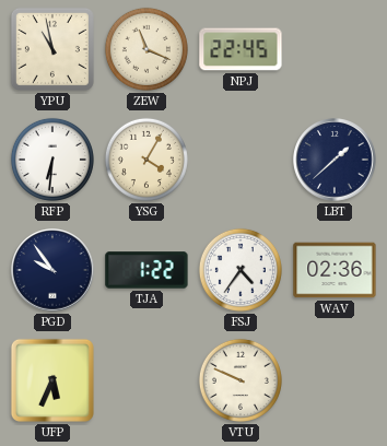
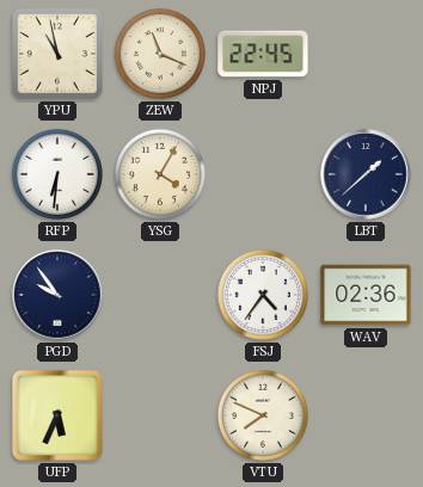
TJA: 1:22 -> none (146, 270)
VTU: 9:49 -> 7:49 (263, 415)
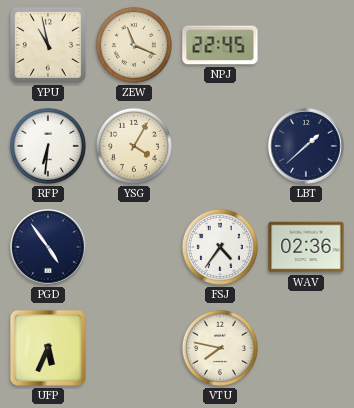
PGD: 9:54 -> 4:54 (48, 247)
VTU: 7:49 -> 7:47 (220, 348)
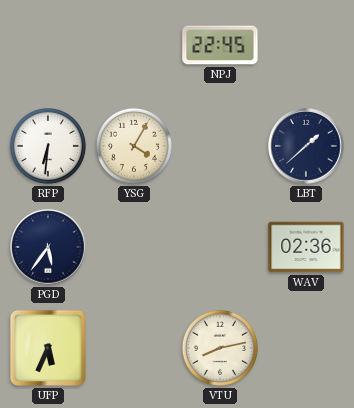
YPU: 10:58 -> none (48, 45)
ZEW: 11:19 -> none (134, 45)
PGD: 4:54 -> 5:36 (48, 247)
FSJ: 4:36 -> none (220, 247)
VTU: 7:47 -> 8:13 (220, 348)
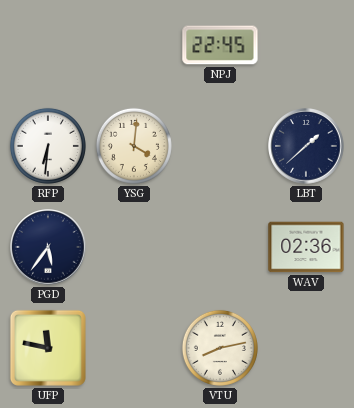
YSG: 4:05 -> 4:01 (134, 146)
UFP: 5:34 -> 11:47 (48, 348)
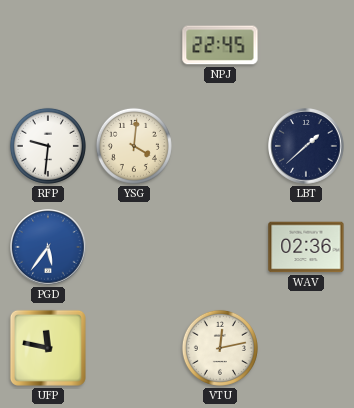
RFP: 6:31 -> 9:31 (48, 146)
PGD dial: navy -> blue (48, 247)
VTU: 8:13 -> 12:13 (220, 348)
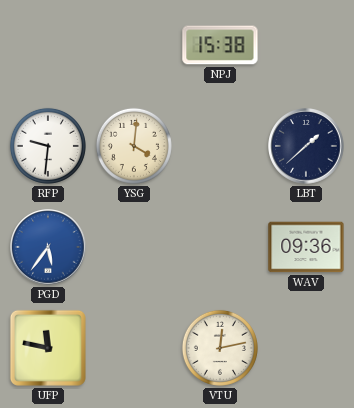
NPJ: 22:45 -> 15:38 (220, 45)
WAV: 02:36 -> 09:36 (306, 247)
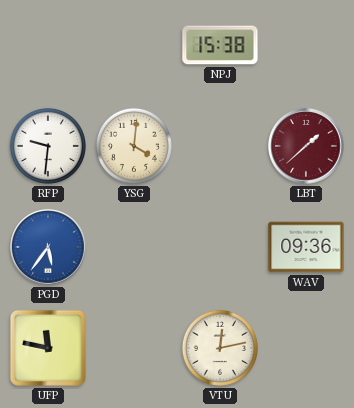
LBT dial: navy -> burgundy (306, 146)
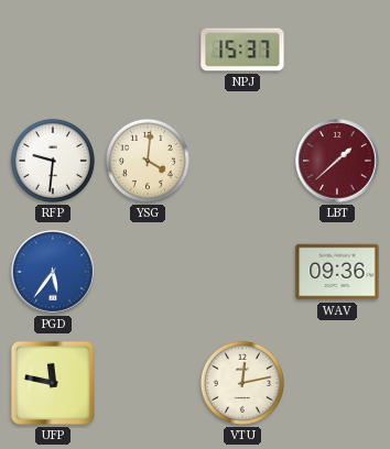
NPJ: 15:38 -> 15:37 (242, 50)
